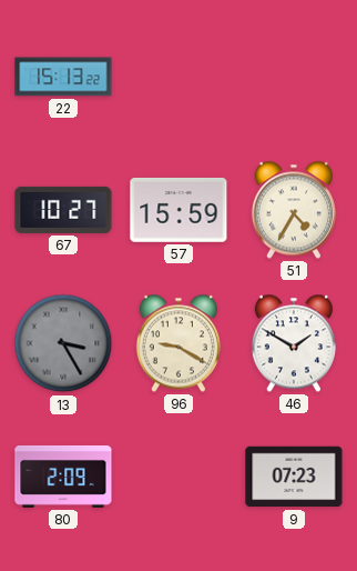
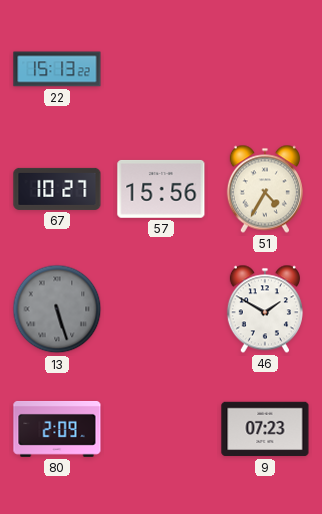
57: 15:59 -> 15:56 (161, 189)
13: 3:25 -> 5:27 (57, 309)
96: 9:20 -> none (178, 343)
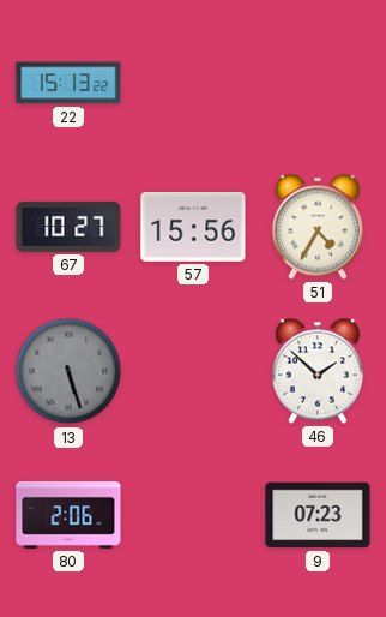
46: 1:50 -> 1:52 (318, 371)
80: 2:09 -> 2:06 (68, 515)
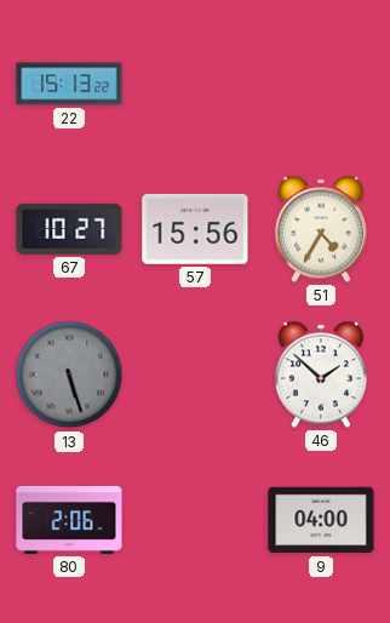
9: 07:23 -> 04:00 (321, 520)
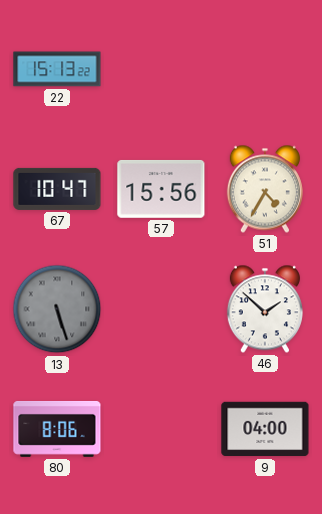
67: 10:27 -> 10:47 (57, 189)
80: 2:06 -> 8:06 (57, 429)
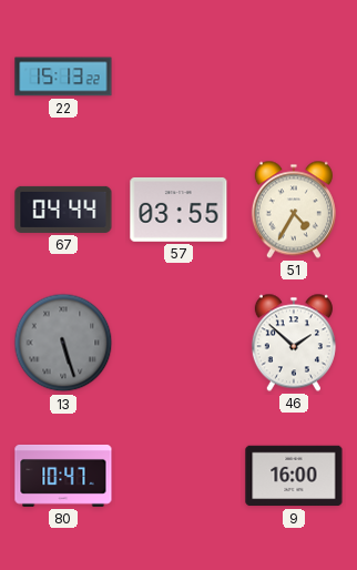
67: 10:47 -> 04:44 (63, 210)
57: 15:56 -> 03:55 (178, 210)
80: 8:06 -> 10:47 (63, 476)
9: 04:00 -> 16:00 (294, 476)
